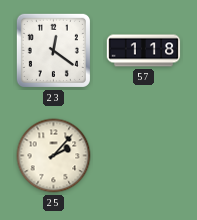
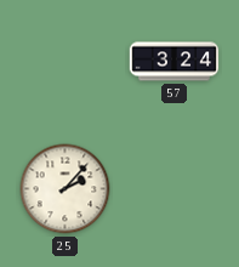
23: 12:21 -> none (53, 50)
57: 1:18 -> 3:24 (175, 62)
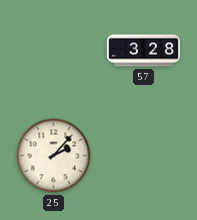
57: 3:24 -> 3:28 (144, 51)
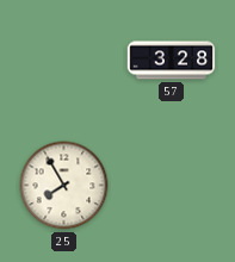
25: 2:07 -> 7:55 (64, 186)
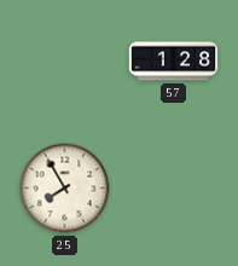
57: 3:28 -> 1:28 (174, 62)
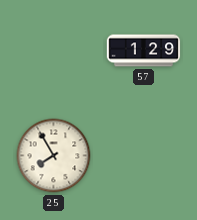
57: 1:28 -> 1:29 (144, 51)
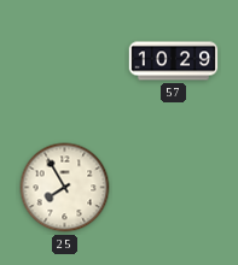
57: 1:29 -> 10:29 (174, 61)
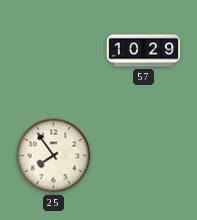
25: 7:55 -> 7:54 (54, 156)
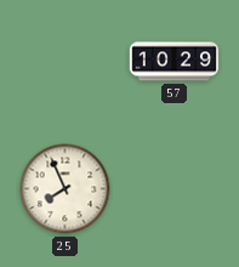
25: 7:54 -> 7:56 (66, 189)
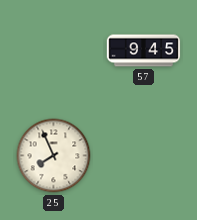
57: 10:29 -> 9:45 (144, 51)
